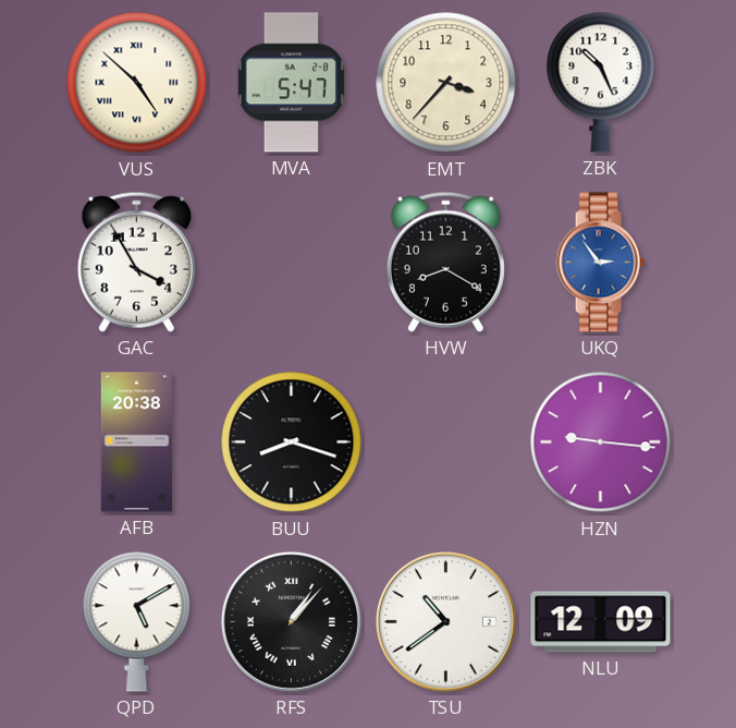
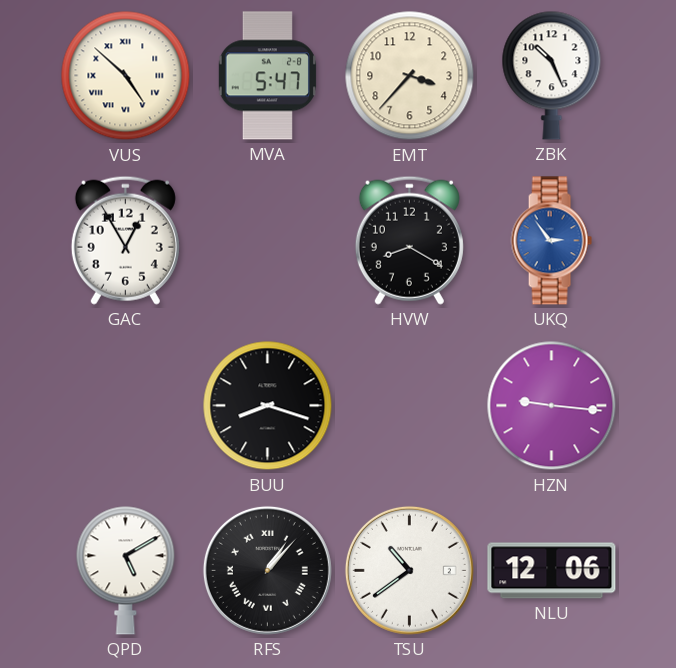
GAC: 3:55 -> 12:55 (125, 240)
AFB: 20:38 -> none (136, 442)
NLU: 12:09 -> 12:06 (552, 571)
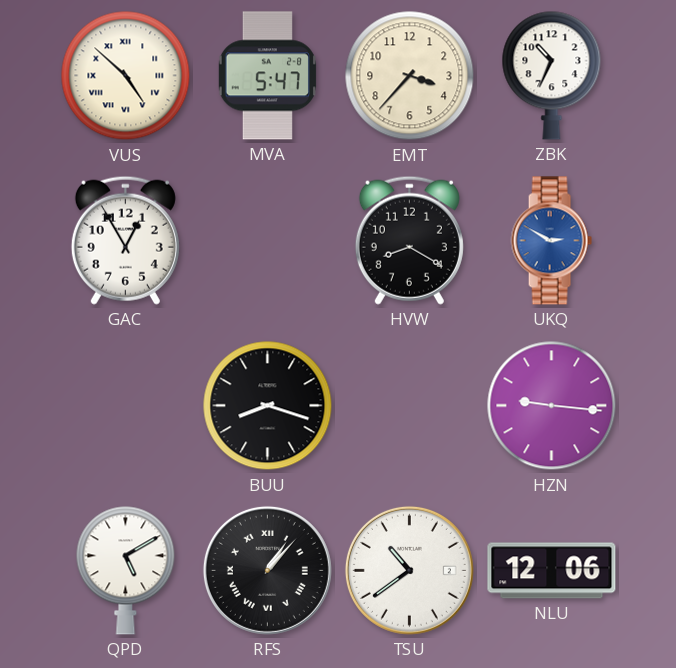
ZBK: 10:26 -> 10:34 (552, 75)
UKQ: 2:54 -> 2:50 (551, 241)
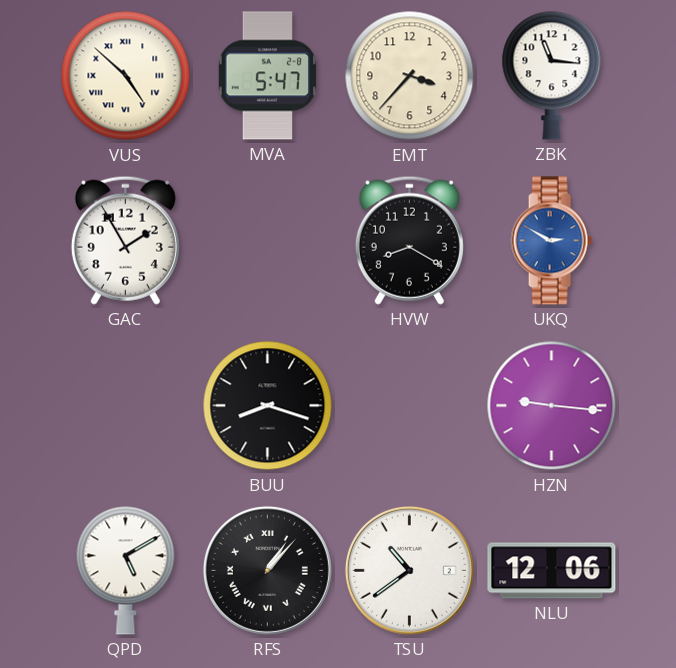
ZBK: 10:34 -> 11:16 (552, 75)
GAC: 12:55 -> 1:55 (125, 240)
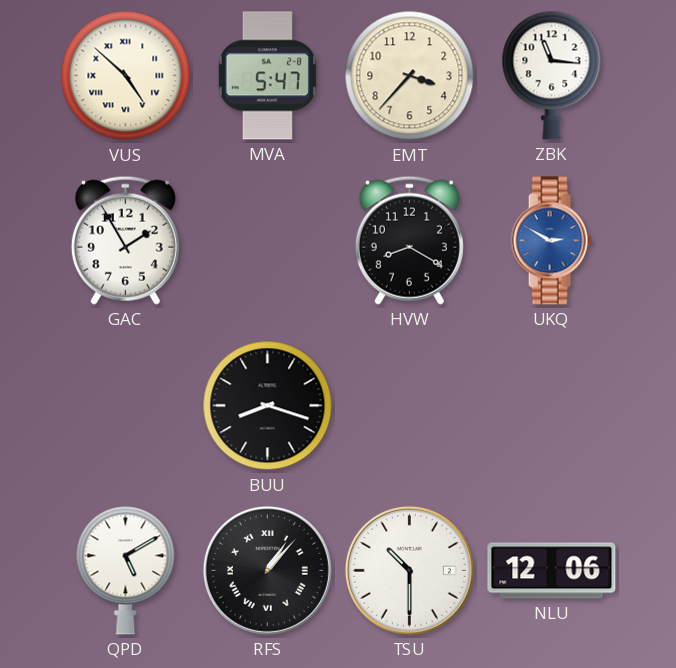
HZN: 9:16 -> none (552, 406)
TSU: 10:39 -> 10:30 (409, 570)
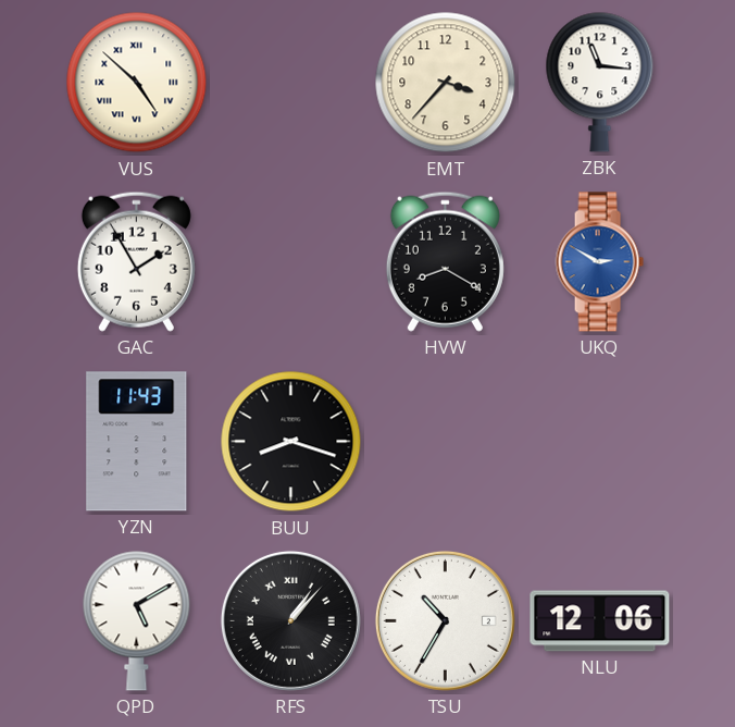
MVA: 5:47 -> none (267, 76)
YZN: none -> 11:43 (137, 442)
TSU: 10:30 -> 10:35 (445, 620)
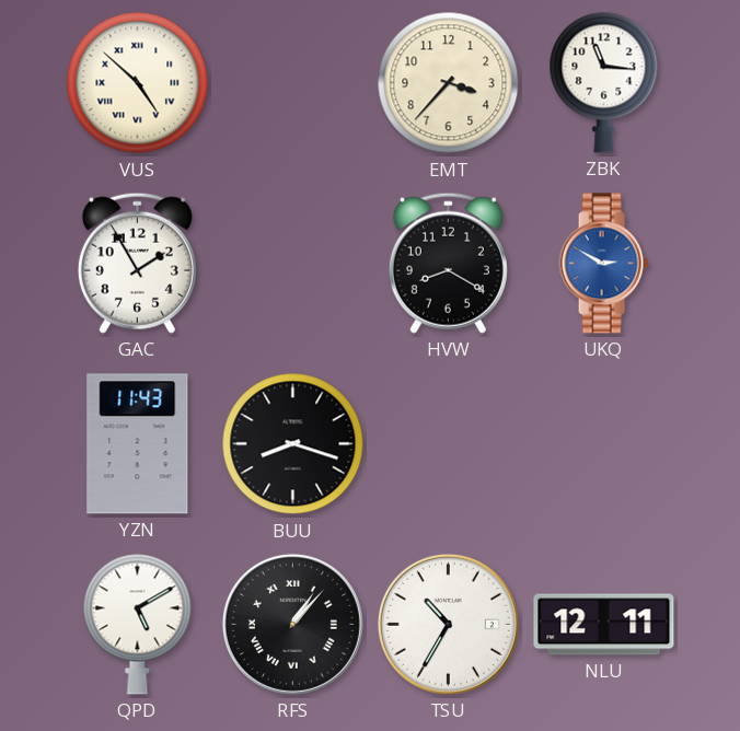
NLU: 12:06 -> 12:11 (604, 625)
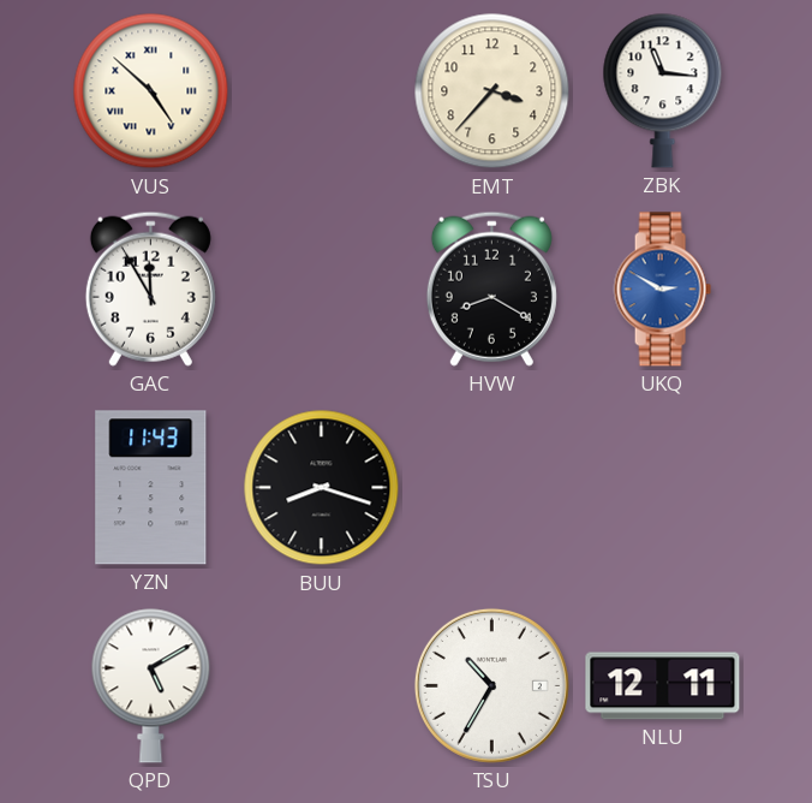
GAC: 1:55 -> 11:55 (150, 289)
RFS: 1:07 -> none (292, 624)
